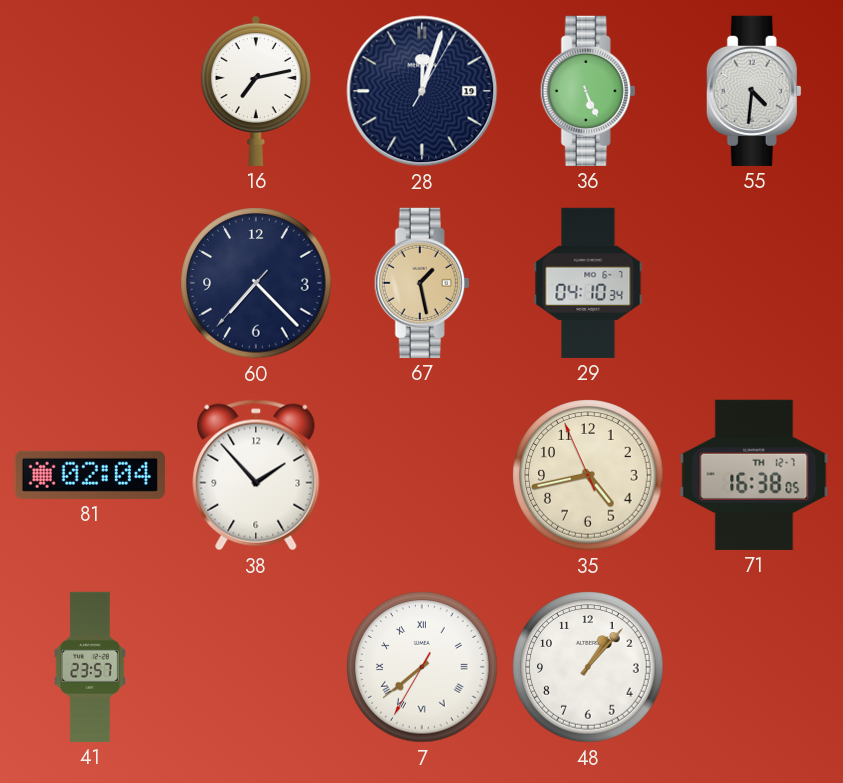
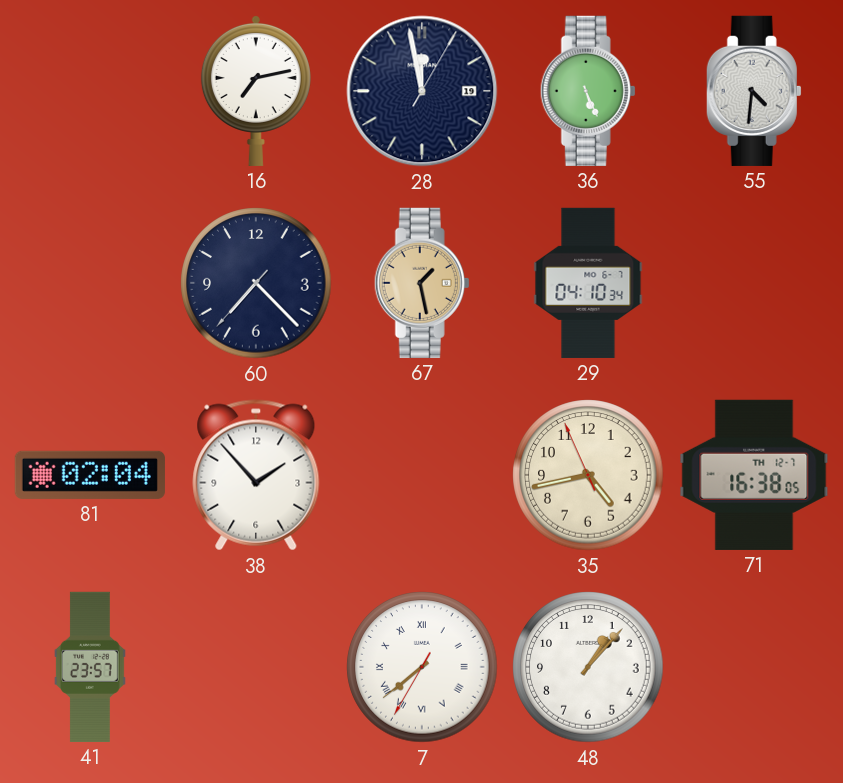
28: 12:03 -> 11:58 (422, 91)
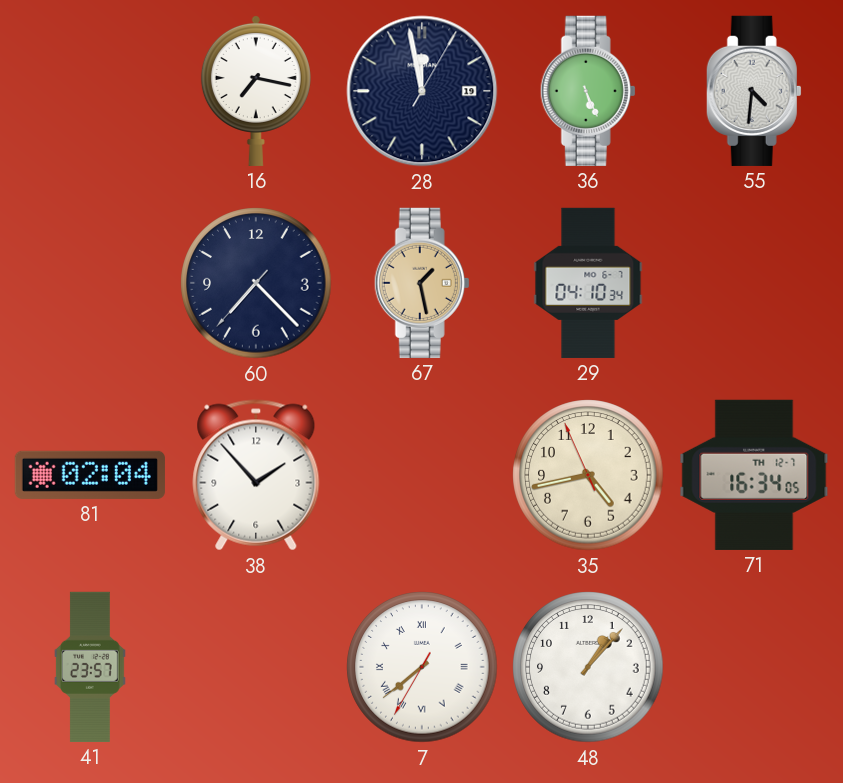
16: 7:13 -> 7:17 (256, 90)
71: 16:38 -> 16:34 (754, 475)
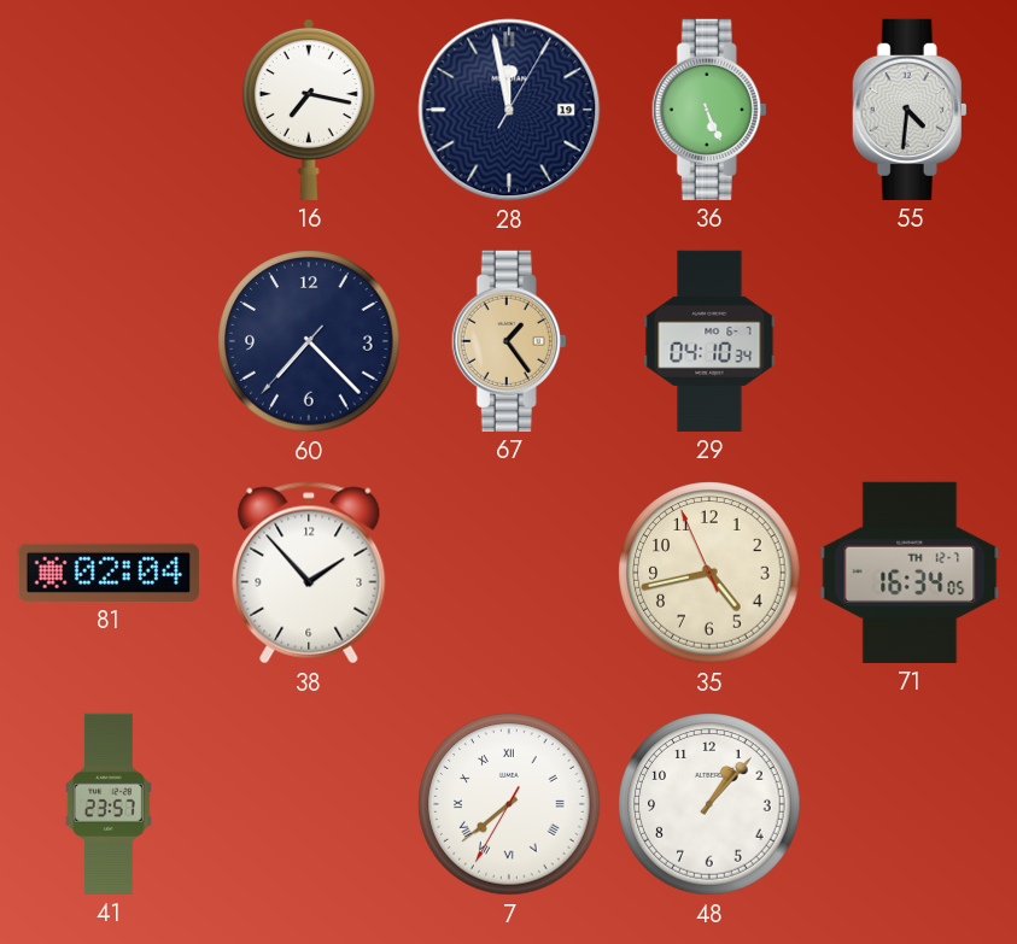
67: 1:28 -> 1:24 (509, 341)
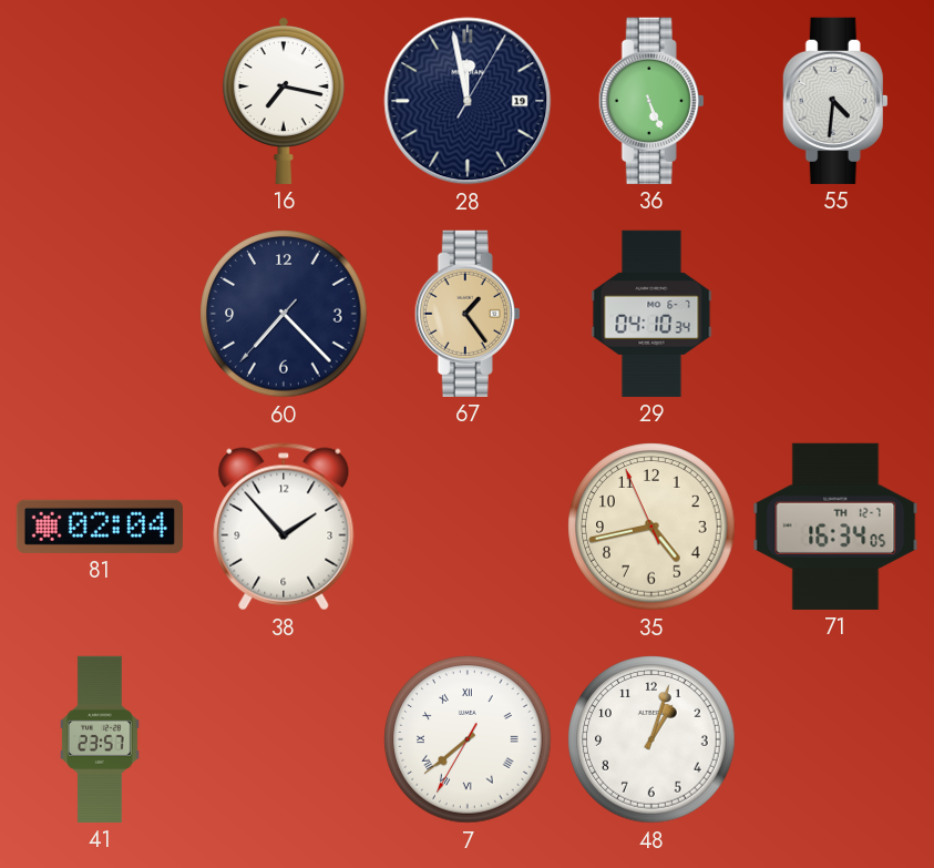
48: 1:07 -> 1:03 (651, 739)
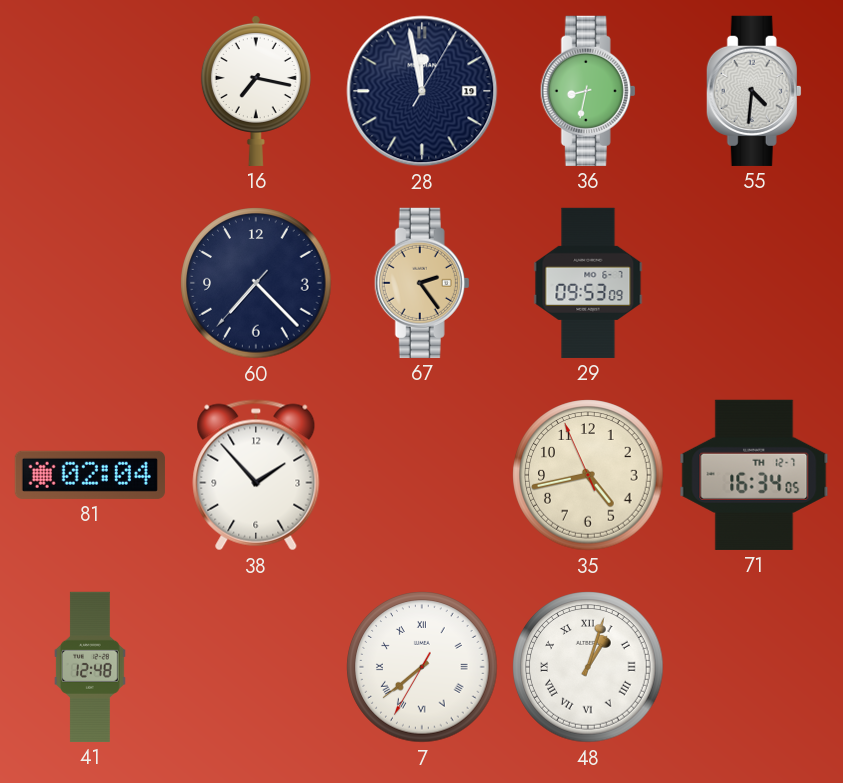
36: 5:26 -> 8:32 (588, 91)
67: 1:24 -> 2:24 (422, 283)
29: 04:10 -> 09:53 (588, 283)
41: 23:57 -> 12:48 (90, 667)
48 numerals: Arabic -> Roman (588, 667)
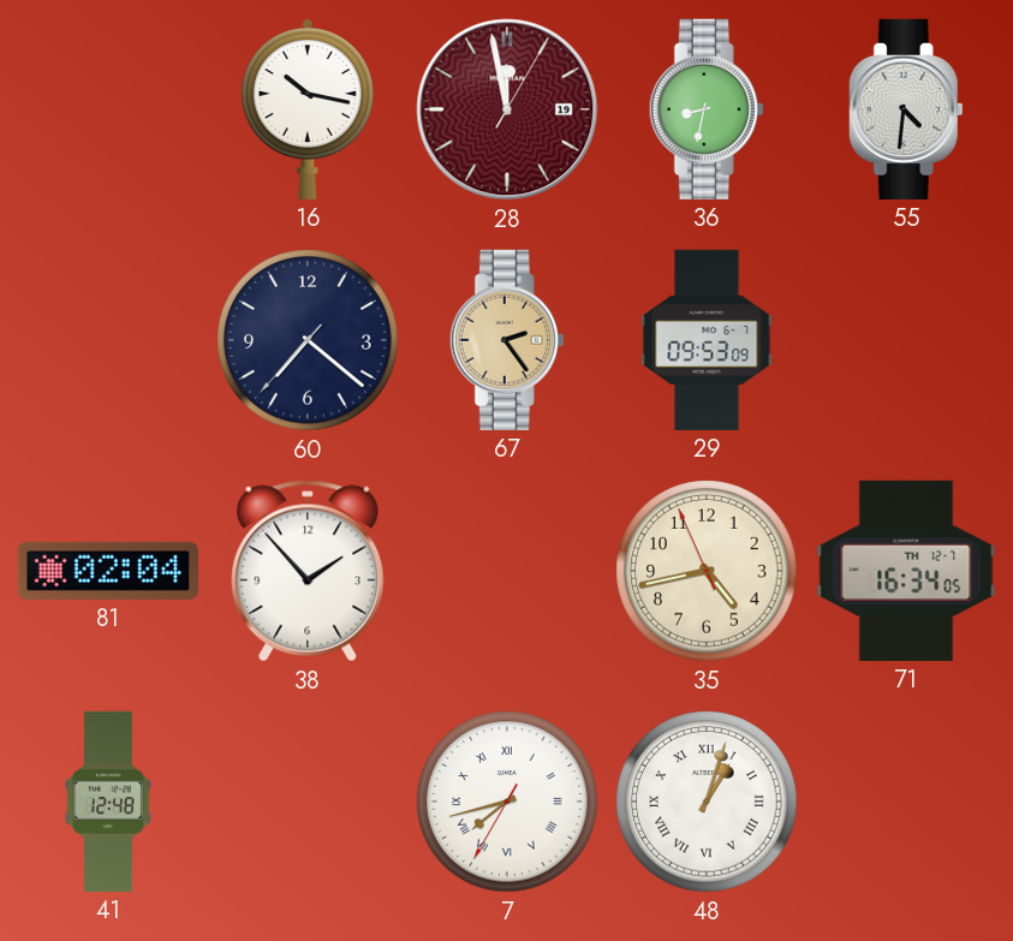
16: 7:17 -> 10:17 (308, 108)
28 dial: navy -> burgundy (507, 109)
60: 7:22 -> 7:21 (308, 340)
7: 7:38 -> 7:42 (507, 802)
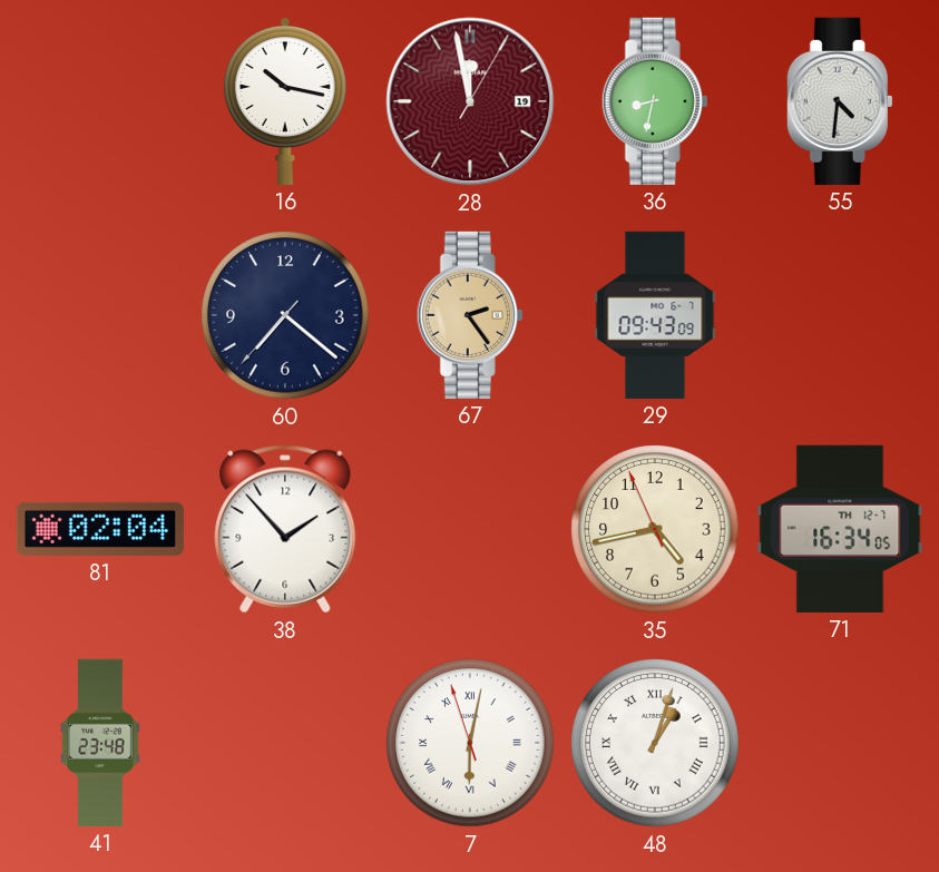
29: 09:53 -> 09:43 (655, 315)
41: 12:48 -> 23:48 (100, 743)
7: 7:42 -> 6:01 (470, 743)
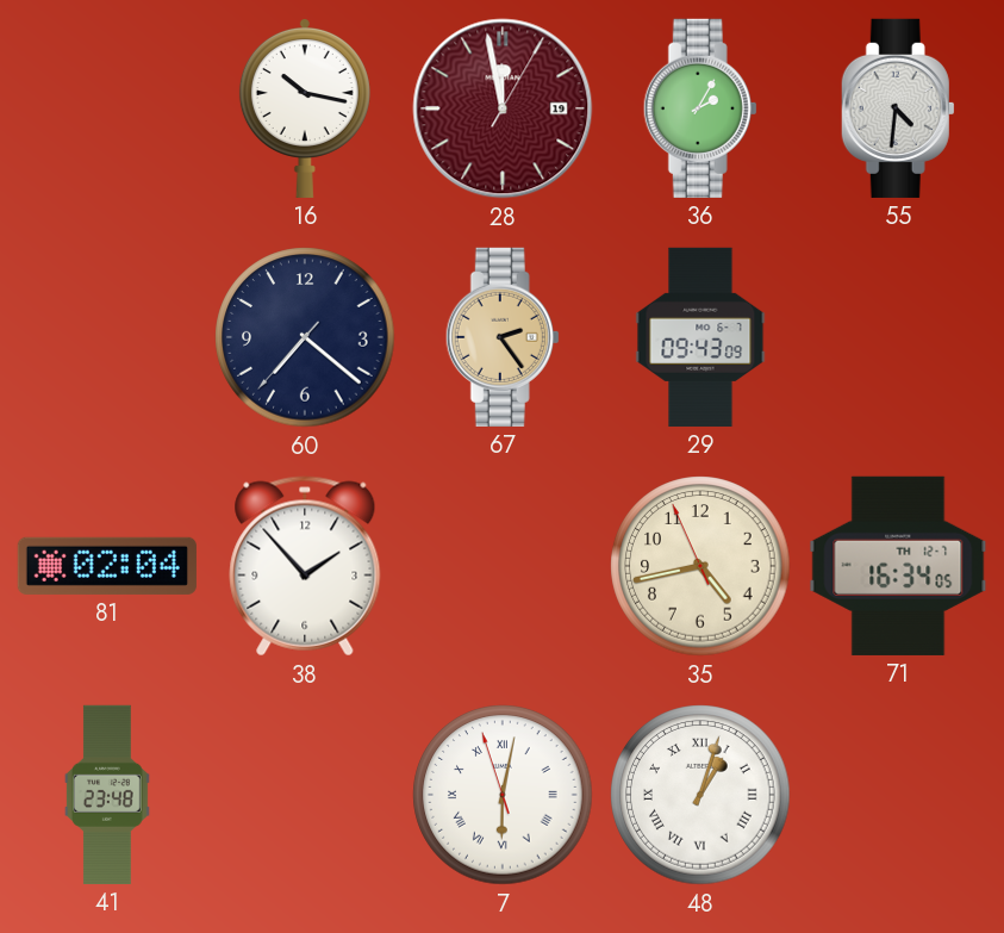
36: 8:32 -> 2:05 (700, 108)
